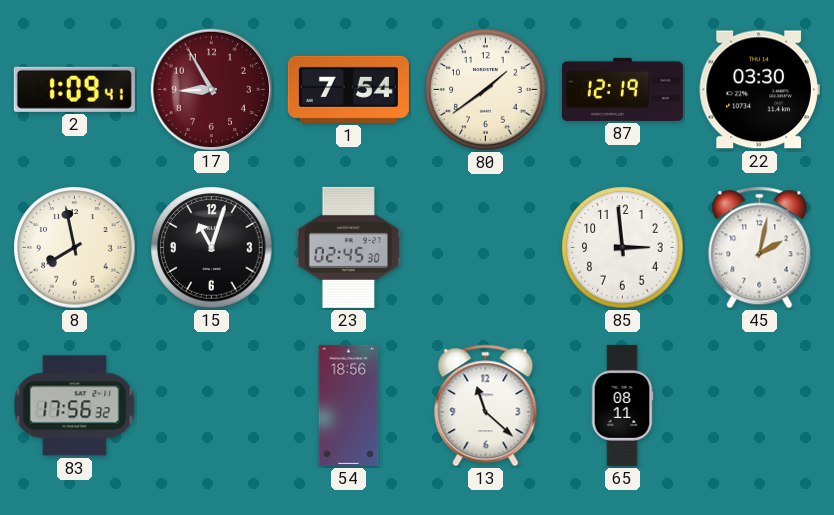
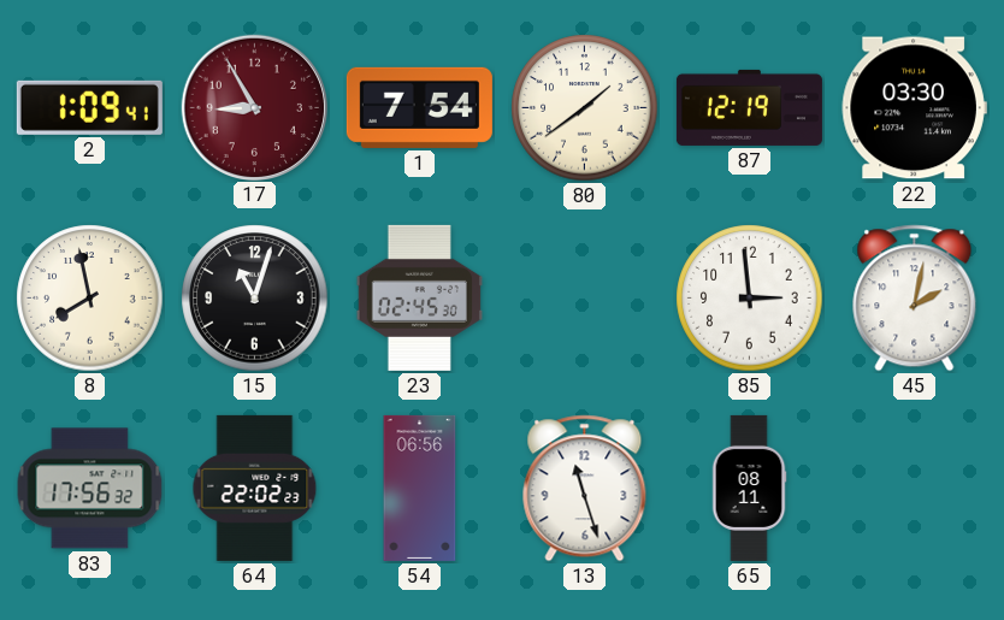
64: none -> 22:02 (255, 488)
54: 18:56 -> 06:56 (420, 488)
13: 11:22 -> 11:27 (585, 489)
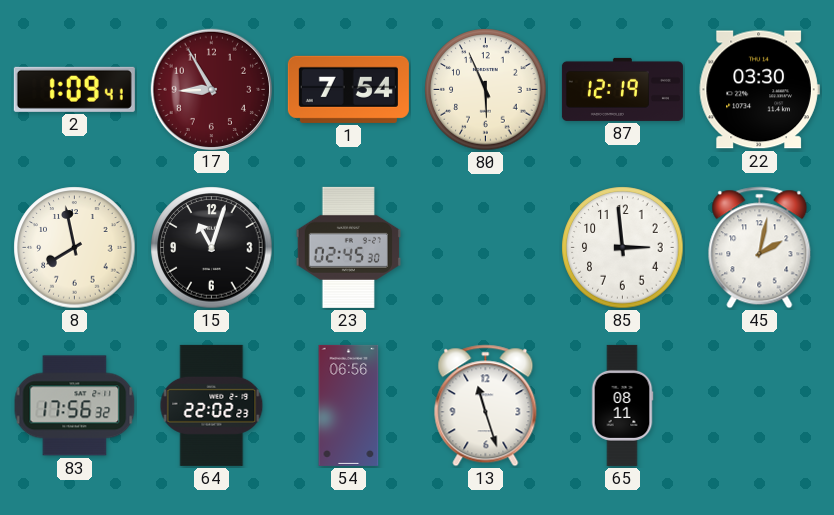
80: 1:39 -> 5:56 (486, 90)
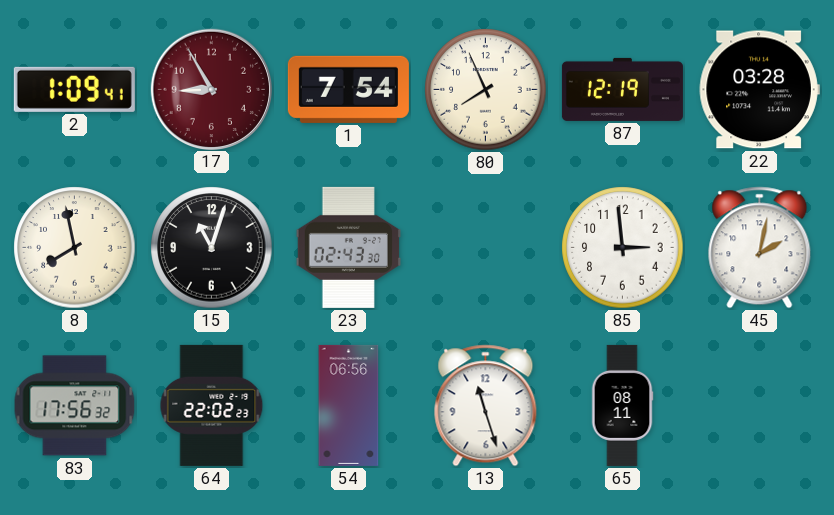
80: 5:56 -> 7:56 (486, 90)
22: 03:30 -> 03:28 (759, 90)
23: 02:45 -> 02:43 (348, 247)
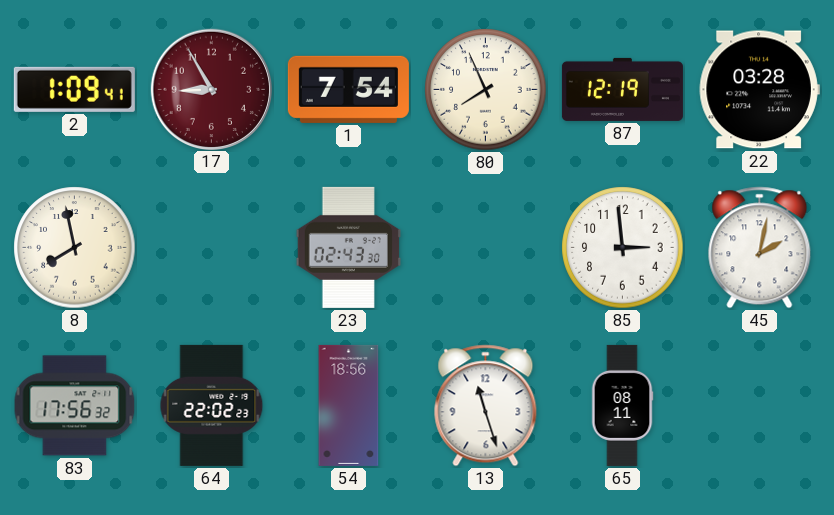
15: 11:03 -> none (212, 248)
54: 06:56 -> 18:56 (349, 405)
